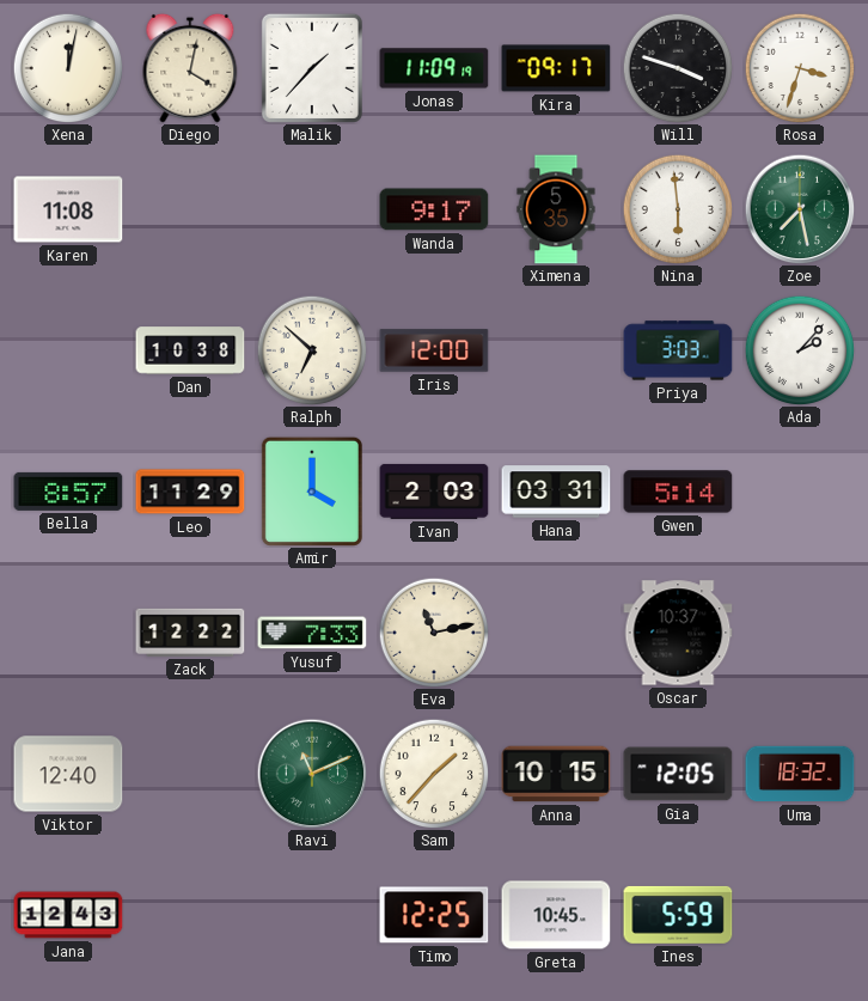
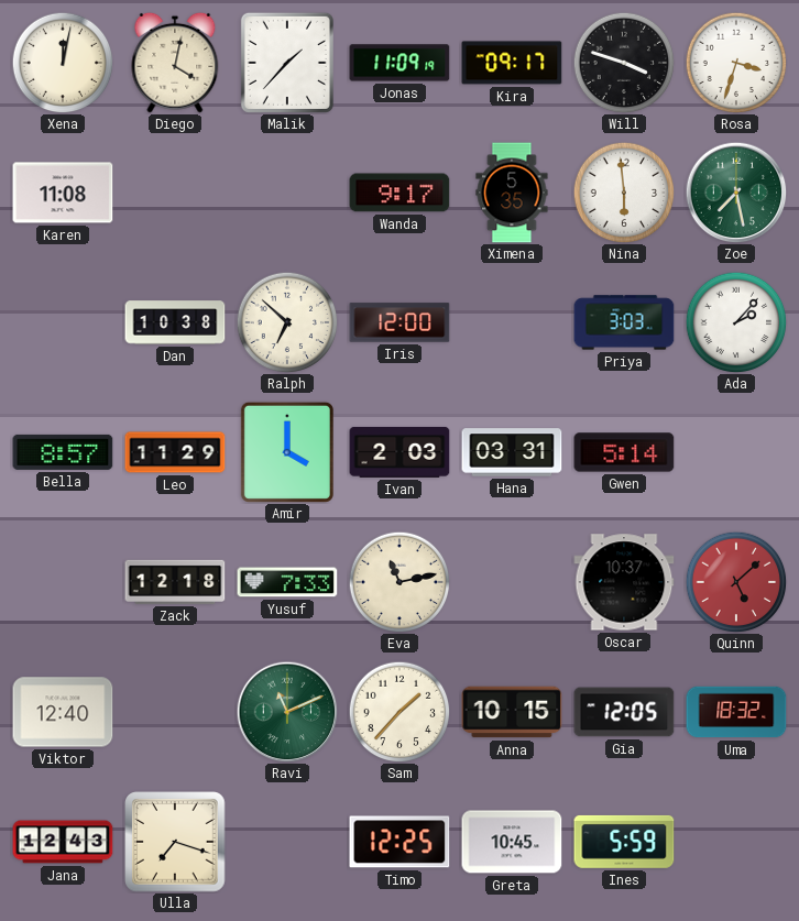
Zack: 12:22 -> 12:18 (175, 582)
Quinn: none -> 5:08 (736, 582)
Ulla: none -> 7:18 (175, 842)
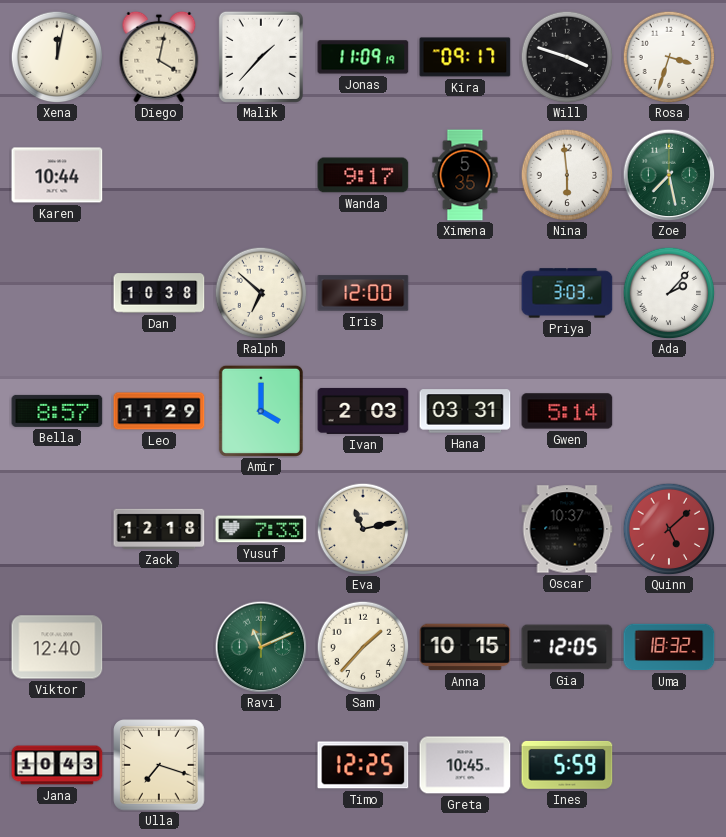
Karen: 11:08 -> 10:44 (57, 175)
Jana: 12:43 -> 10:43 (57, 765)
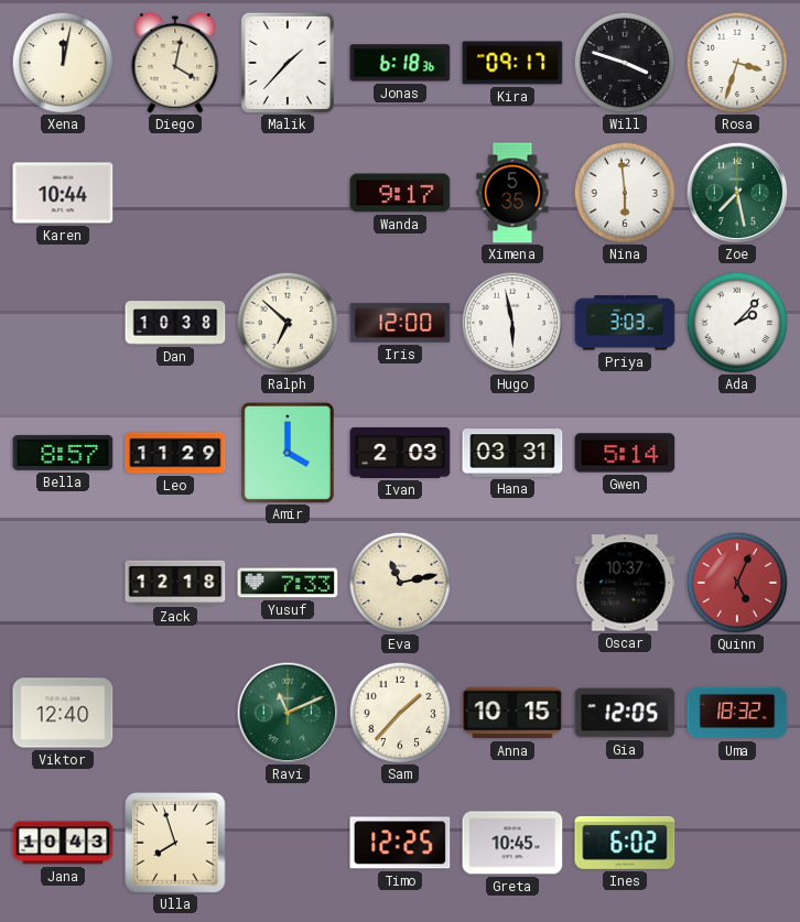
Jonas: 11:09 -> 6:18 (400, 63)
Hugo: none -> 5:58 (512, 323)
Quinn: 5:08 -> 5:04 (737, 583)
Ulla: 7:18 -> 7:57 (175, 843)
Ines: 5:59 -> 6:02 (625, 843)
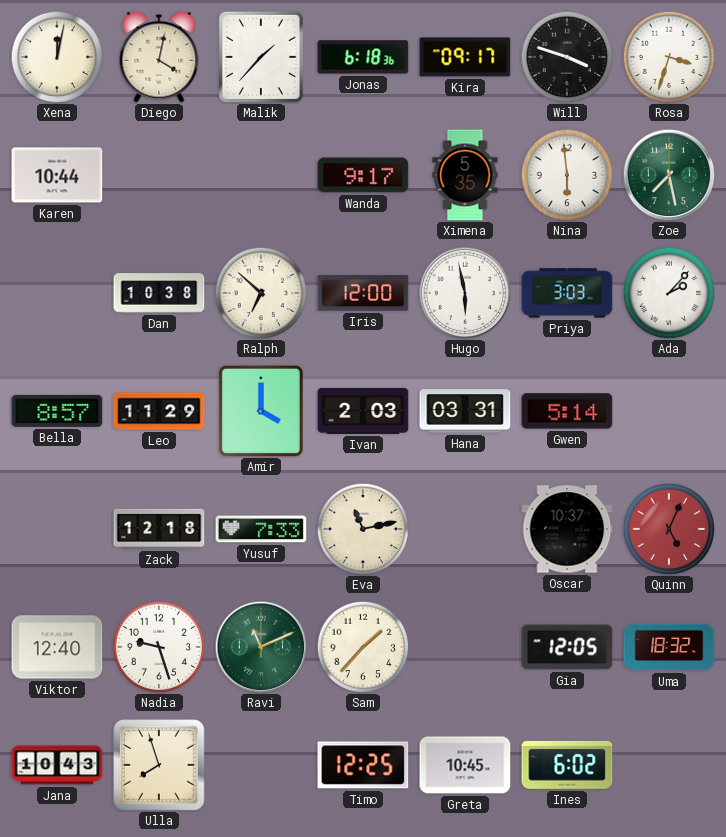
Nadia: none -> 9:27 (159, 647)
Anna: 10:15 -> none (512, 713)
